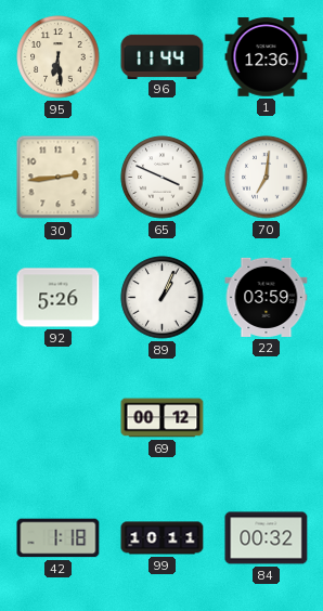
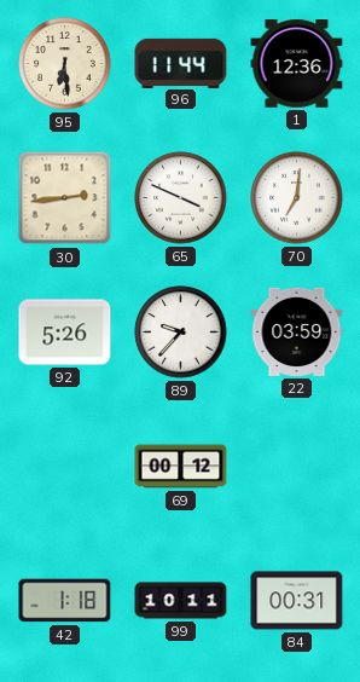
89: 1:04 -> 9:37 (181, 333)
84: 00:32 -> 00:31 (297, 601)
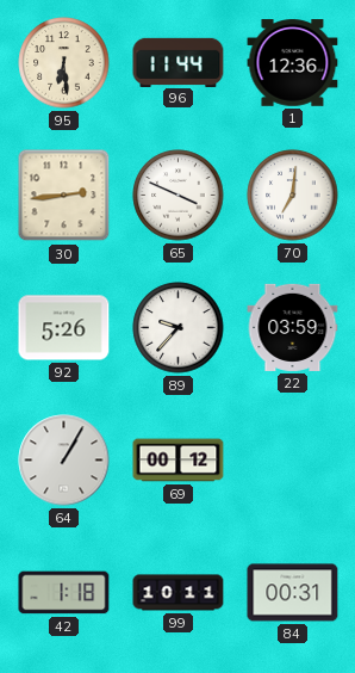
64: none -> 1:05 (64, 461)
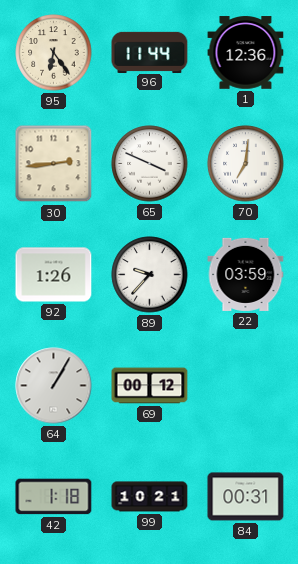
95: 6:29 -> 6:24 (54, 53)
92: 5:26 -> 1:26 (54, 275)
99: 10:11 -> 10:21 (150, 497)
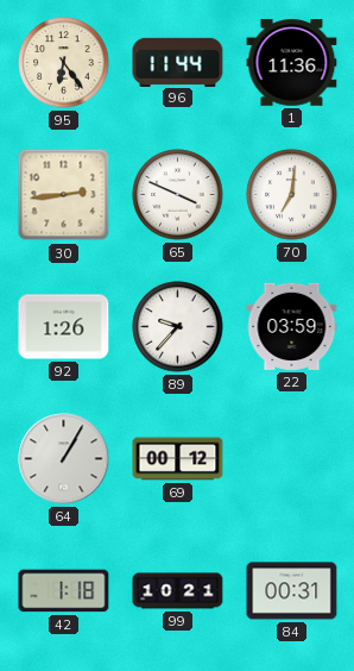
1: 12:36 -> 11:36 (292, 63)
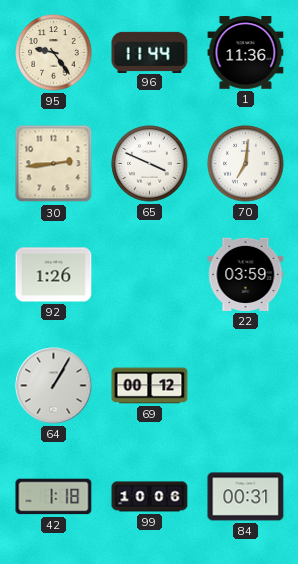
95: 6:24 -> 9:24 (54, 53)
89: 9:37 -> none (178, 327)
99: 10:21 -> 10:06 (150, 497)
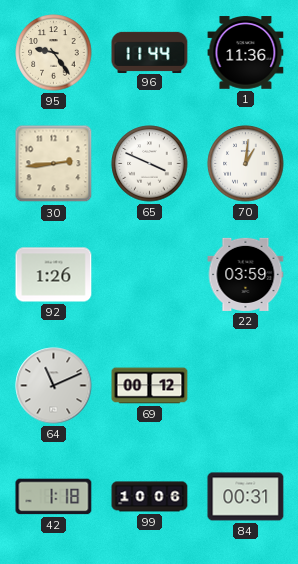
70: 7:01 -> 1:01 (246, 164)
64: 1:05 -> 11:11 (54, 386)
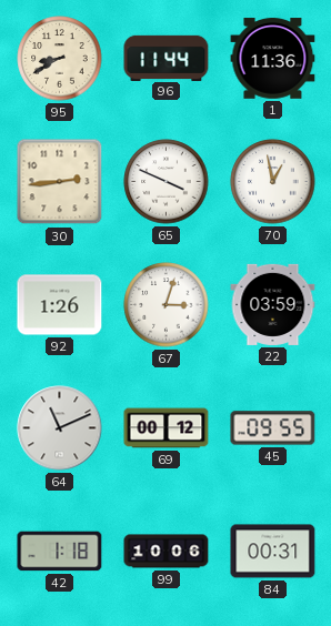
95: 9:24 -> 8:40 (60, 59)
70: 1:01 -> 12:58 (273, 182)
67: none -> 3:03 (167, 305)
45: none -> 09:55 (273, 428)
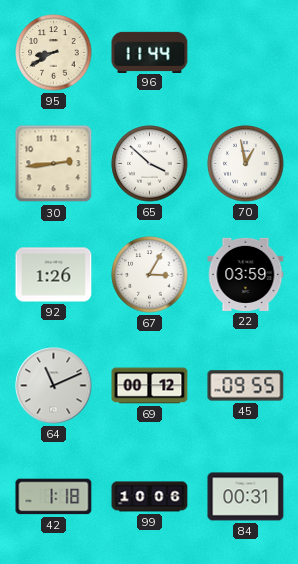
1: 11:36 -> none (273, 59)
65: 3:49 -> 3:52 (150, 164)
67: 3:03 -> 3:05 (150, 275)
